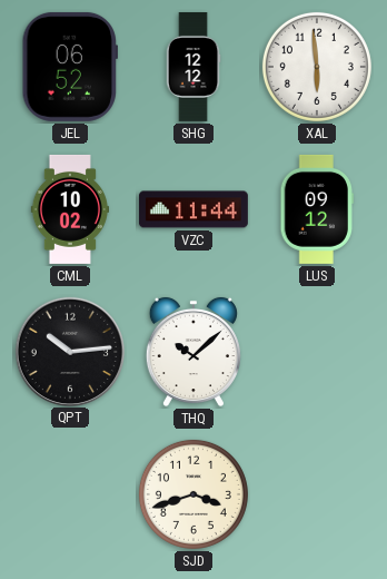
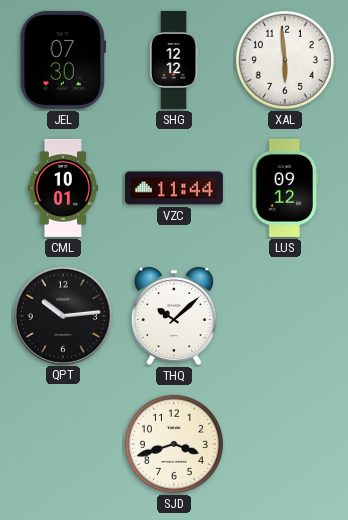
JEL: 06:52 -> 07:30 (62, 60)
CML: 10:02 -> 10:01 (63, 188)
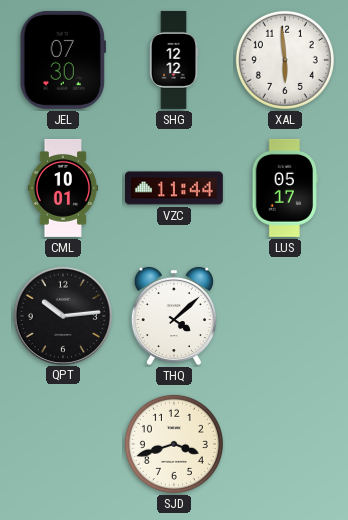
LUS: 09:12 -> 05:17 (284, 188)
THQ: 10:08 -> 4:08 (174, 316)
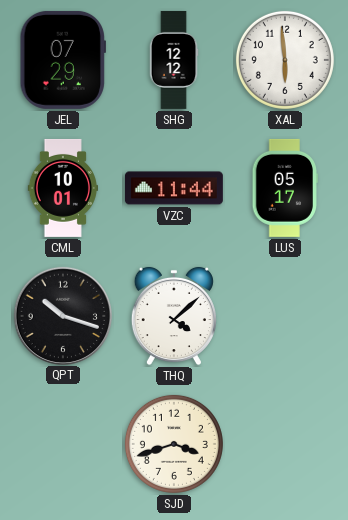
JEL: 07:30 -> 07:29 (62, 60)
QPT: 10:14 -> 10:18 (62, 315)
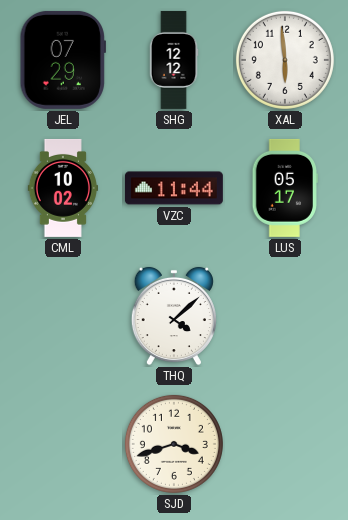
CML: 10:01 -> 10:02 (63, 188)
QPT: 10:18 -> none (62, 315)
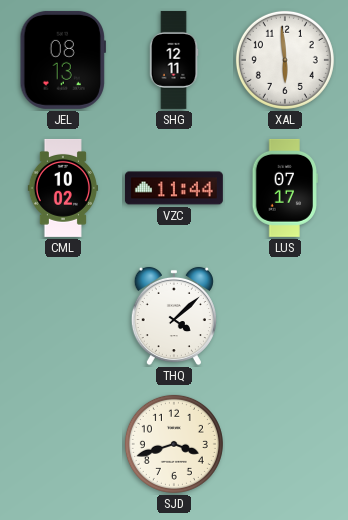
JEL: 07:29 -> 08:13 (62, 60)
SHG: 12:12 -> 12:11 (174, 60)
LUS: 05:17 -> 07:17 (284, 188)
